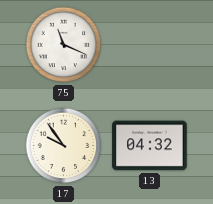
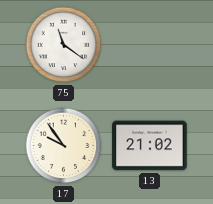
75: 11:19 -> 11:21 (64, 45)
13: 04:32 -> 21:02 (150, 146)
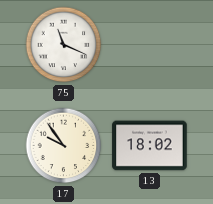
75: 11:21 -> 11:19 (64, 45)
13: 21:02 -> 18:02 (150, 146)
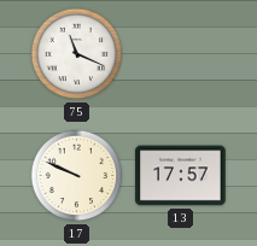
17: 9:54 -> 9:49 (77, 176)
13: 18:02 -> 17:57 (181, 176)
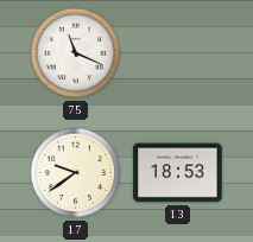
17: 9:49 -> 9:39 (76, 173)
13: 17:57 -> 18:53 (178, 173)
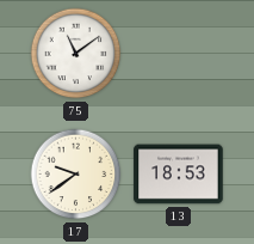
75: 11:19 -> 11:09 (76, 54)
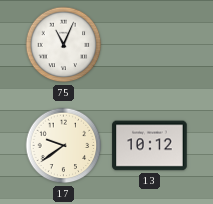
75: 11:09 -> 11:04 (64, 45)
13: 18:53 -> 10:12 (150, 146)
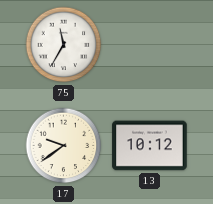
75: 11:04 -> 11:35 (64, 45)
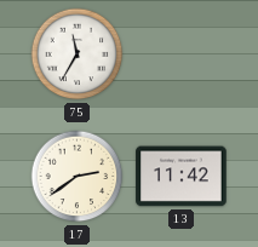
17: 9:39 -> 2:39 (78, 177)
13: 10:12 -> 11:42 (182, 177)
